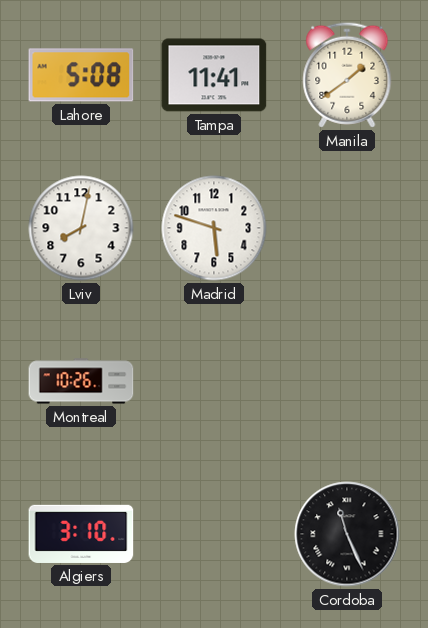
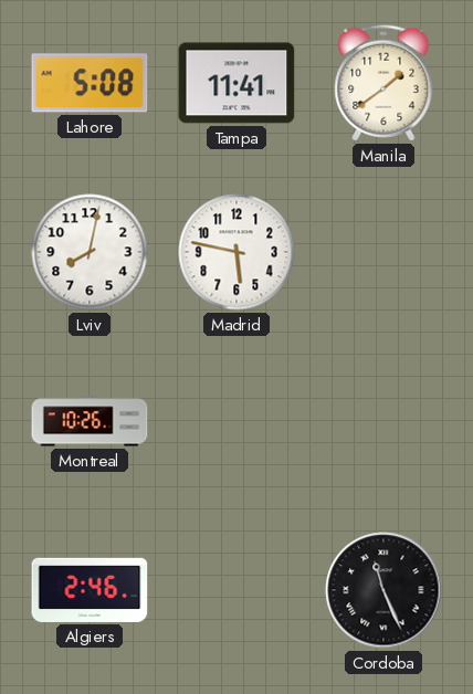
Madrid: 5:48 -> 5:47 (236, 252)
Algiers: 3:10 -> 2:46 (90, 590)
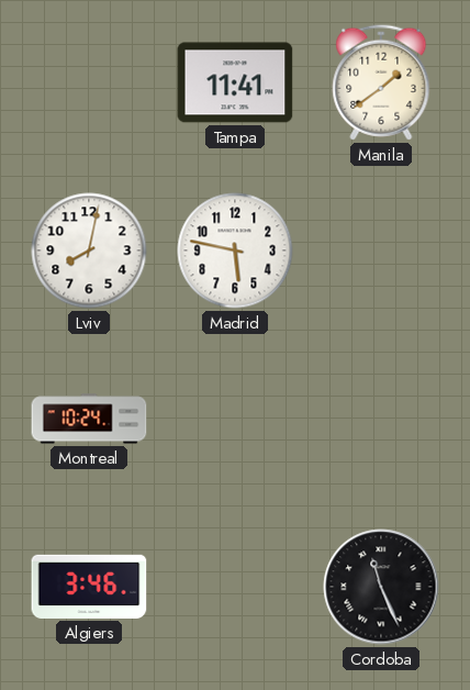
Lahore: 5:08 -> none (90, 83)
Montreal: 10:26 -> 10:24 (89, 419)
Algiers: 2:46 -> 3:46 (89, 587)
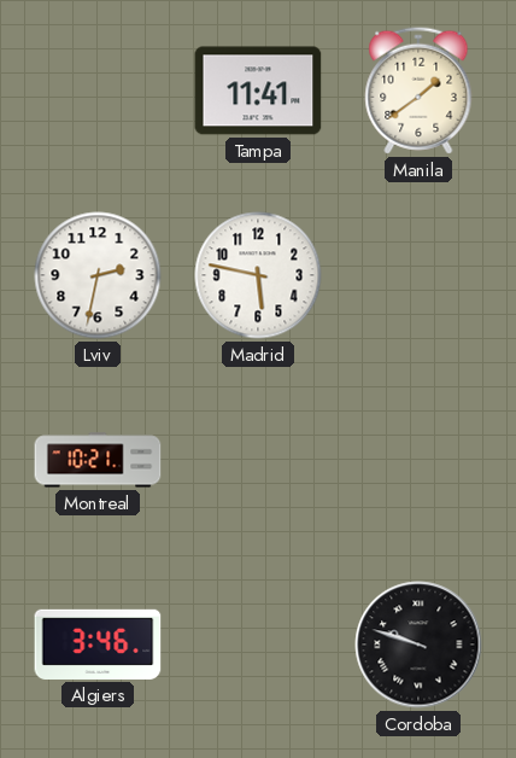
Lviv: 8:02 -> 2:32 (98, 275)
Montreal: 10:24 -> 10:21 (98, 460)
Cordoba: 11:26 -> 9:48 (418, 645)
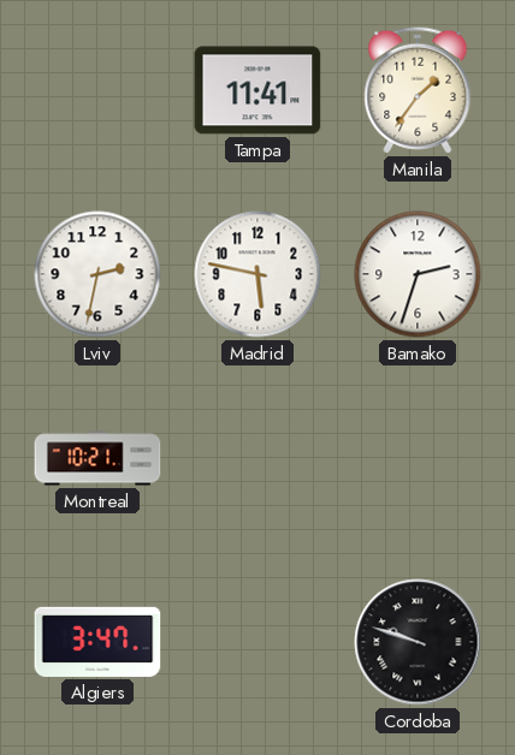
Manila: 1:39 -> 1:36 (418, 90)
Bamako: none -> 2:33 (418, 274)
Algiers: 3:46 -> 3:47 (97, 642)
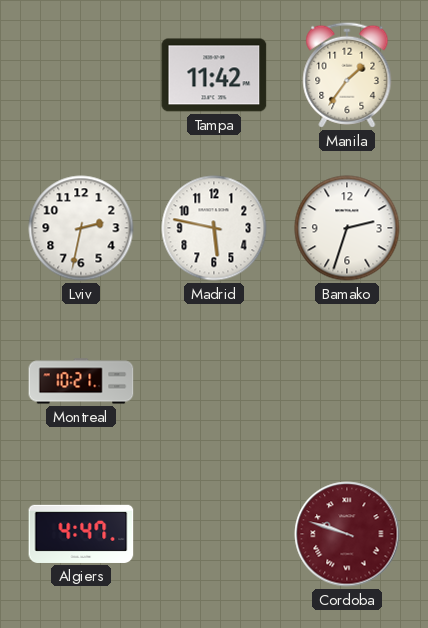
Tampa: 11:41 -> 11:42 (214, 75)
Algiers: 3:47 -> 4:47 (81, 534)
Cordoba dial: black -> burgundy (347, 534)
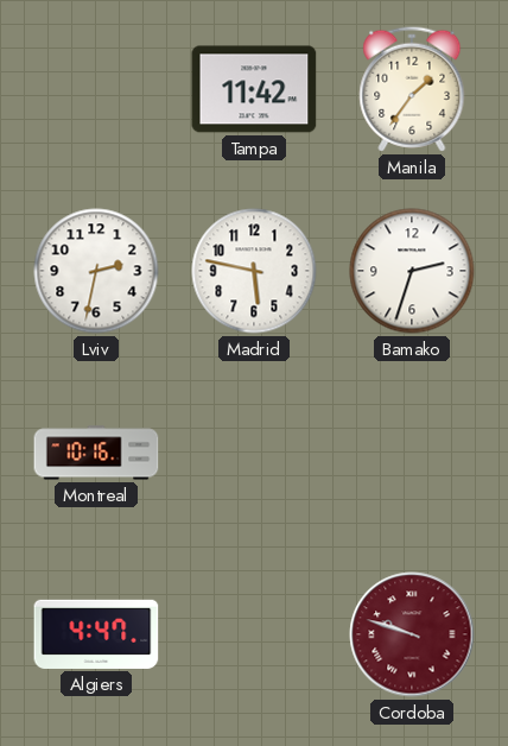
Montreal: 10:21 -> 10:16 (96, 453)
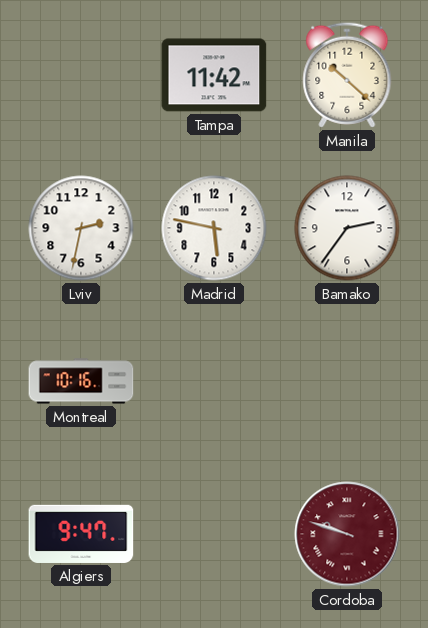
Manila: 1:36 -> 10:22 (347, 75)
Bamako: 2:33 -> 2:36 (347, 228)
Algiers: 4:47 -> 9:47 (81, 534)
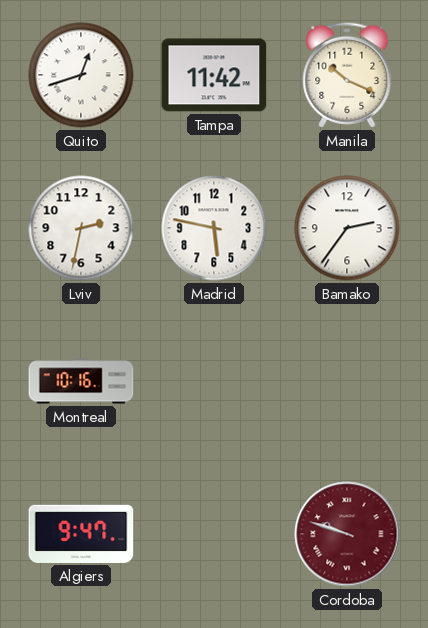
Quito: none -> 12:42 (81, 75)
Manila: 10:22 -> 10:19 (347, 75)
